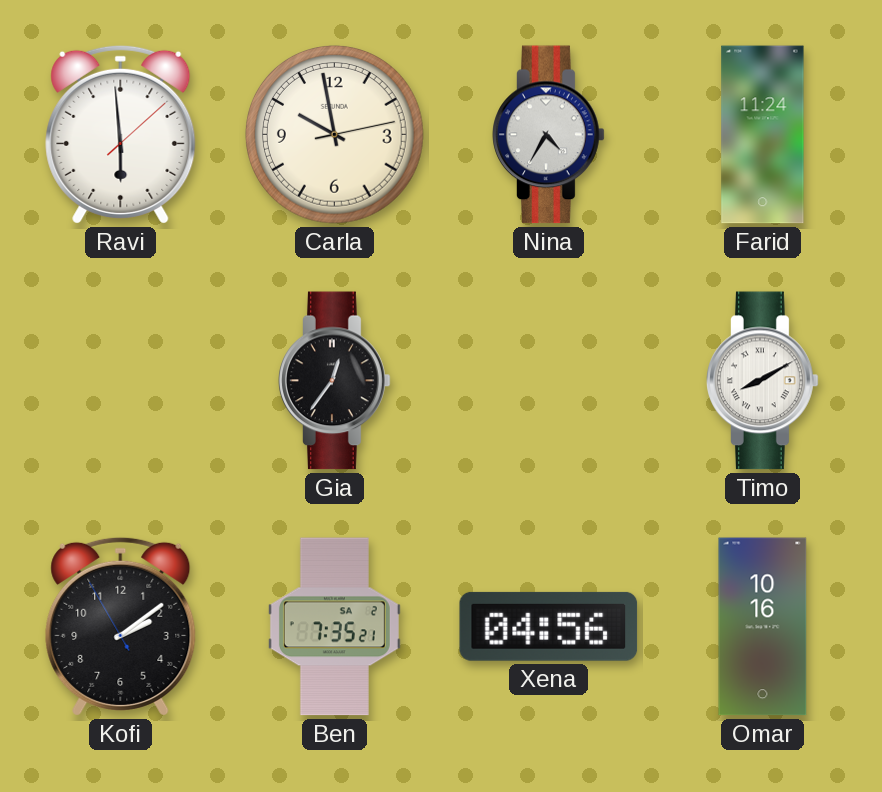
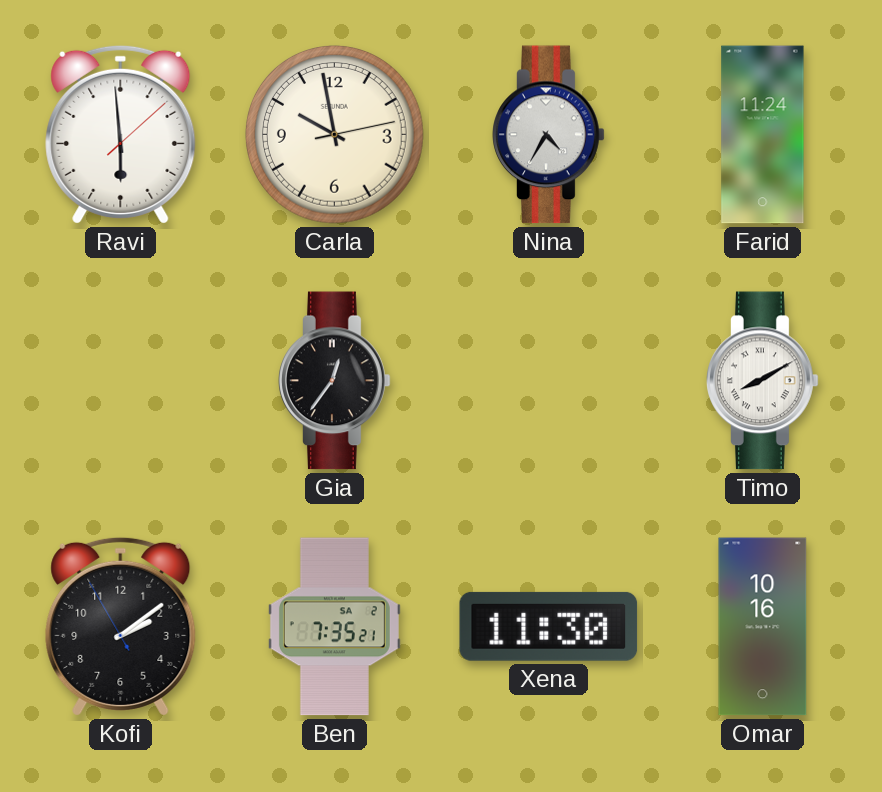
Xena: 04:56 -> 11:30 (549, 626)
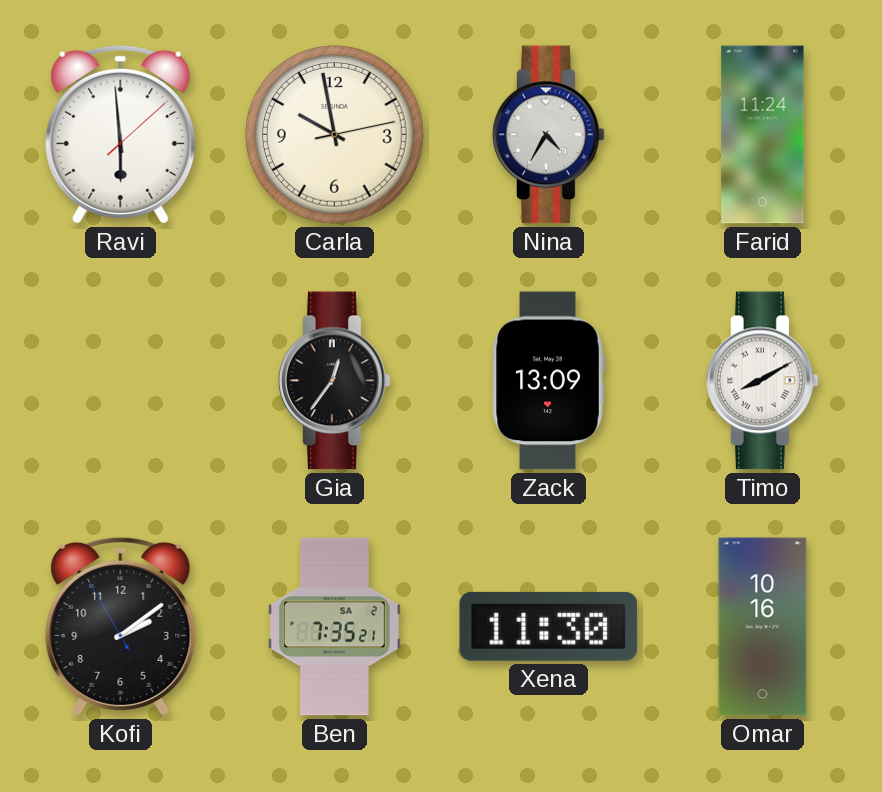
Zack: none -> 13:09 (548, 381)
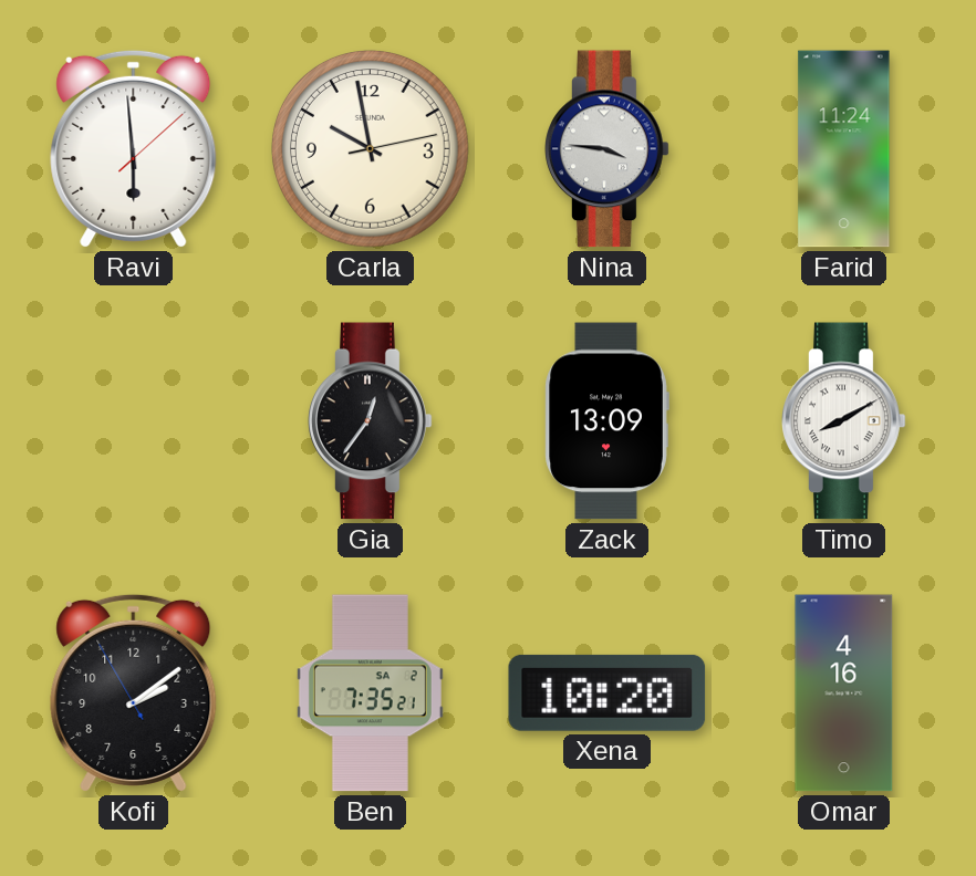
Nina: 4:35 -> 3:46 (608, 149)
Xena: 11:30 -> 10:20 (608, 692)
Omar: 10:16 -> 4:16 (844, 693)
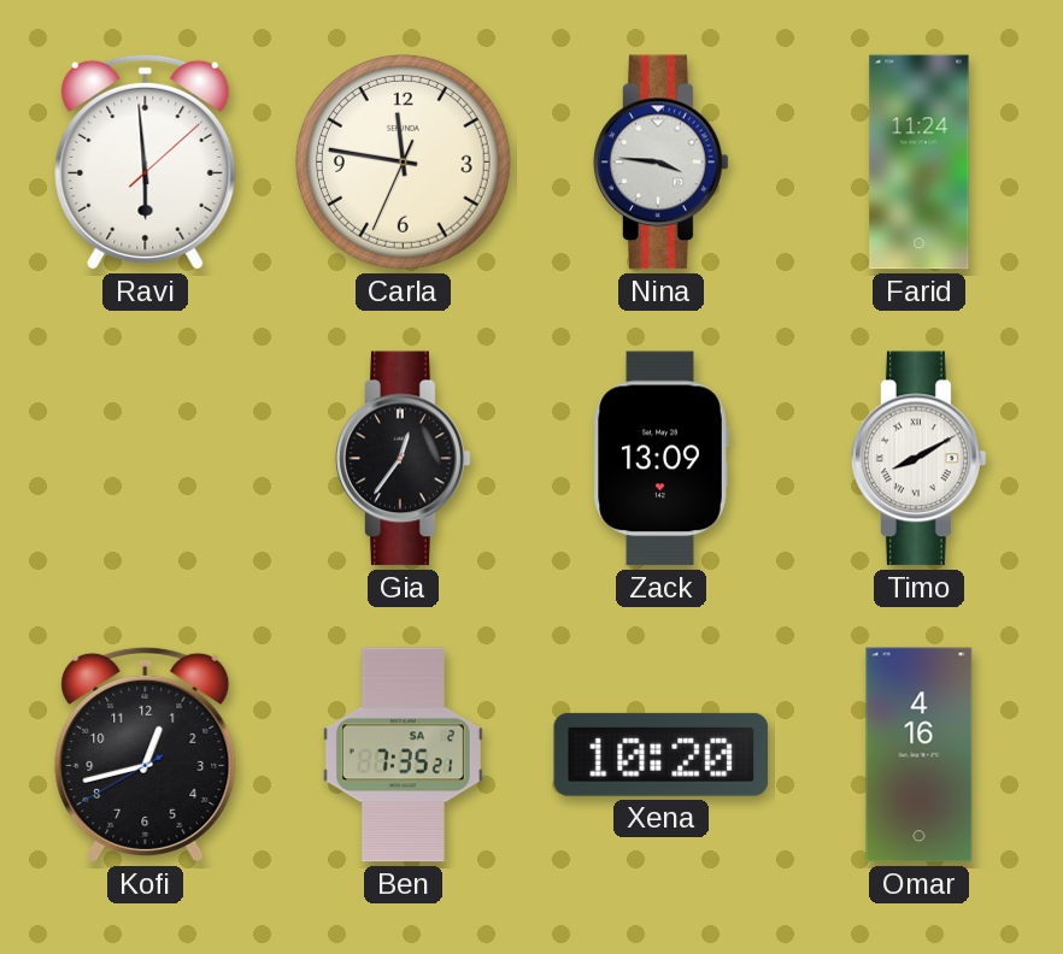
Carla: 9:58 -> 11:46 (404, 163)
Kofi: 2:08 -> 12:42 (146, 754)
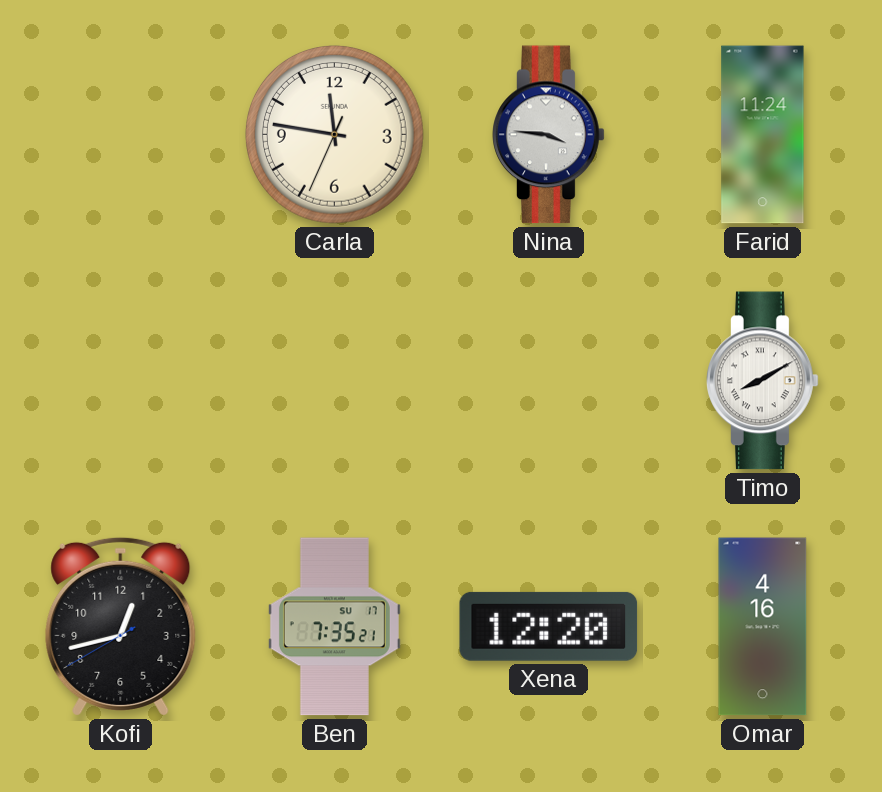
Ravi: 5:59 -> none (146, 161)
Gia: 12:36 -> none (404, 459)
Zack: 13:09 -> none (660, 459)
Ben date: SA 2 -> SU 17 (334, 627)
Xena: 10:20 -> 12:20 (549, 626)
